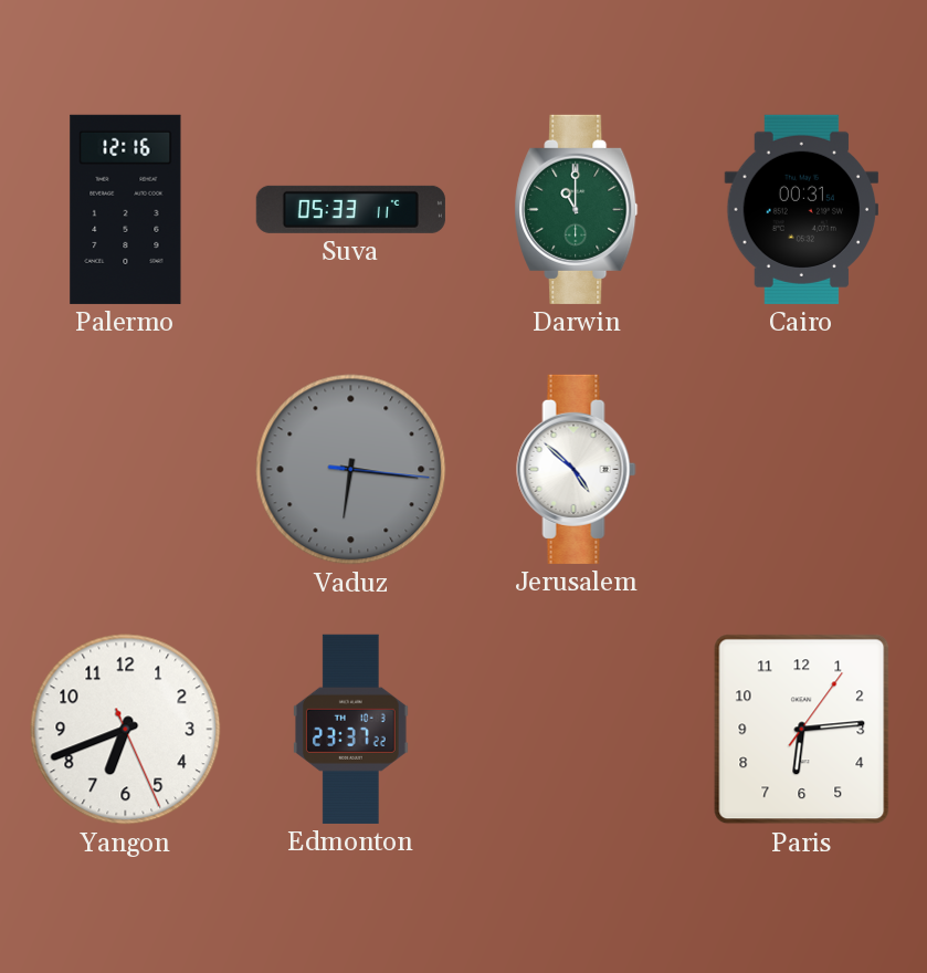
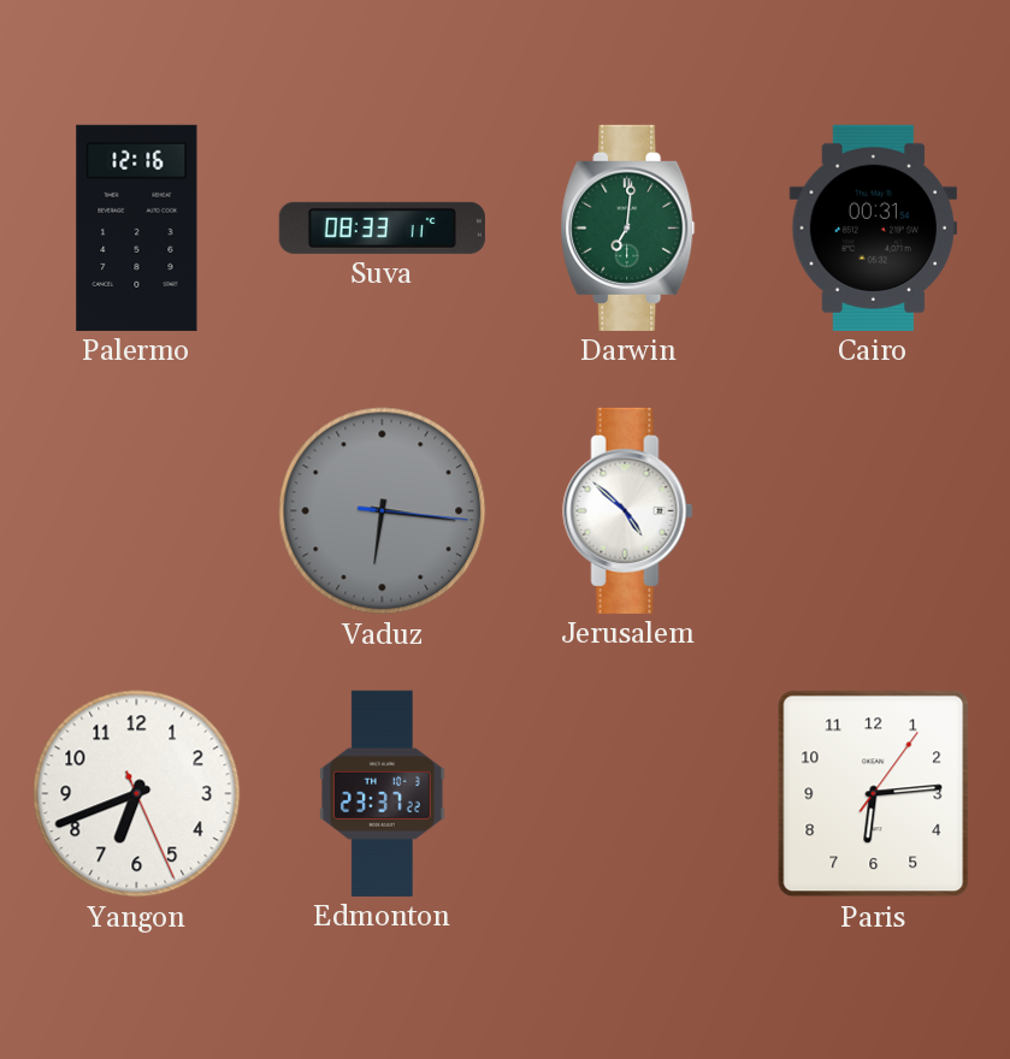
Suva: 05:33 -> 08:33 (382, 227)
Darwin: 11:00 -> 7:01 (628, 227)
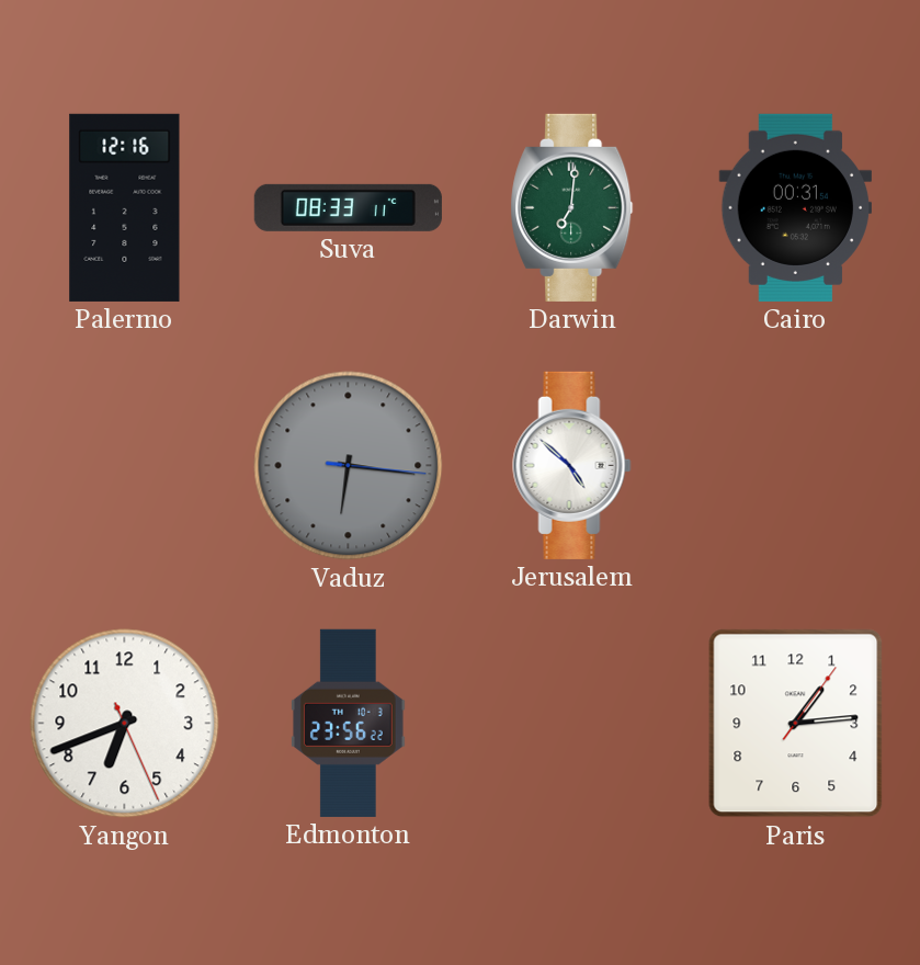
Edmonton: 23:37 -> 23:56 (348, 723)
Paris: 6:14 -> 1:14 (796, 724)
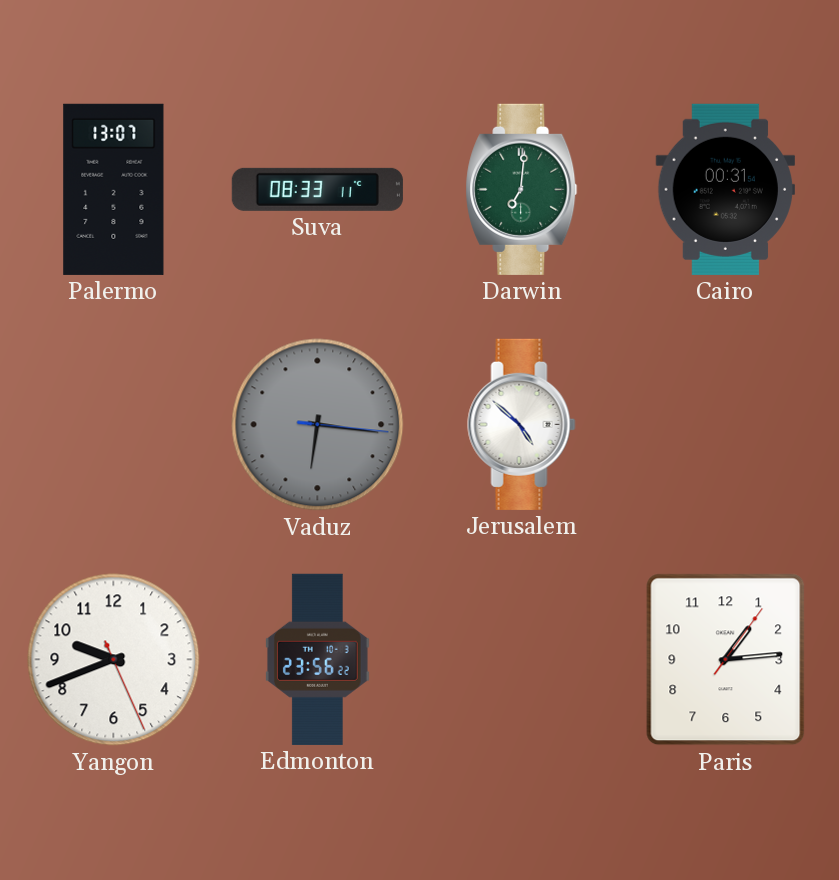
Palermo: 12:16 -> 13:07 (114, 189)
Yangon: 6:41 -> 9:41 (114, 660)
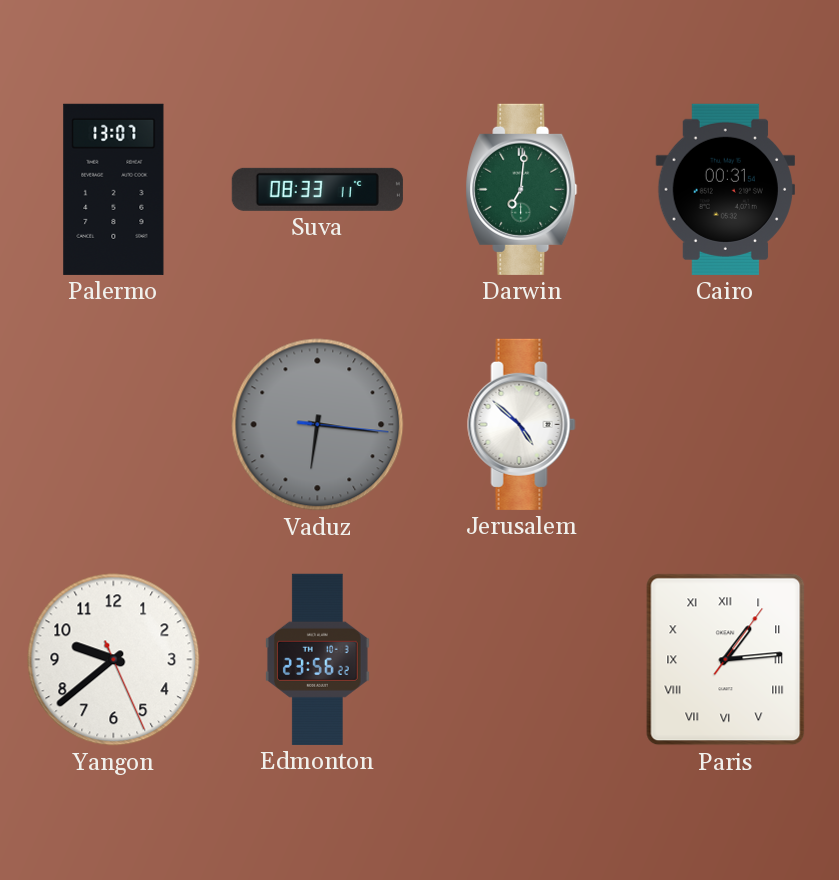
Yangon: 9:41 -> 9:38 (114, 660)
Paris numerals: Arabic -> Roman (726, 660)
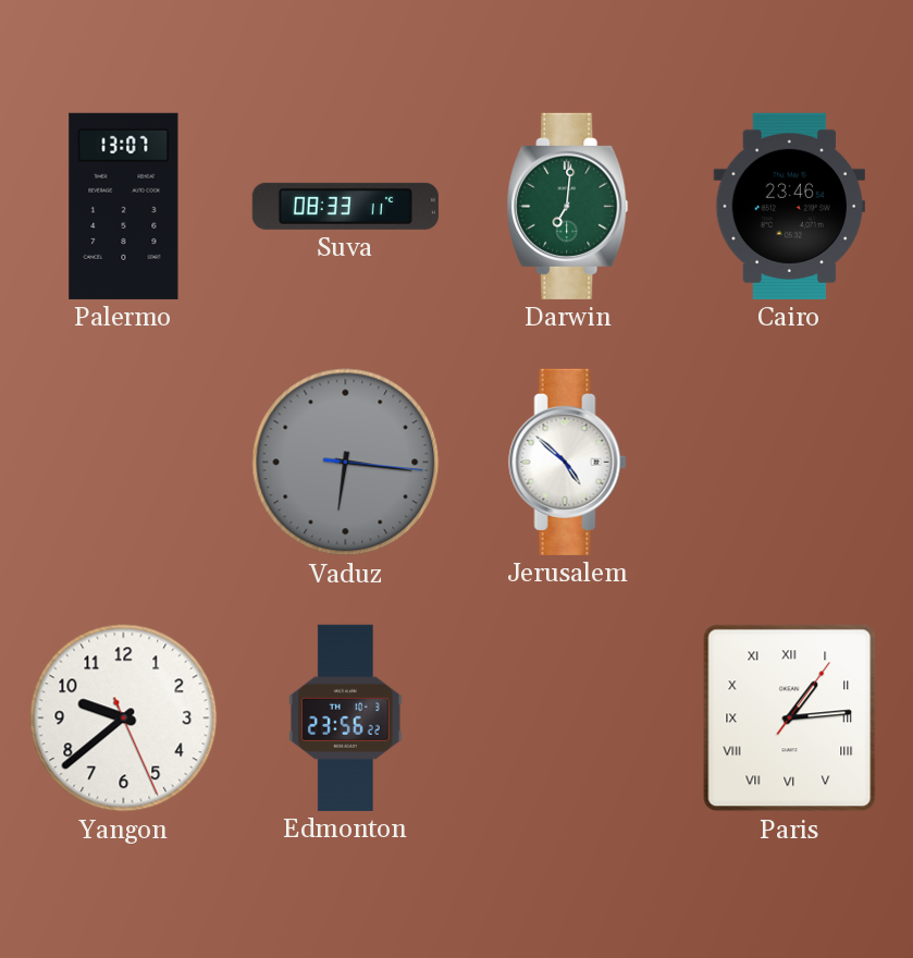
Cairo: 00:31 -> 23:46 (789, 206)
